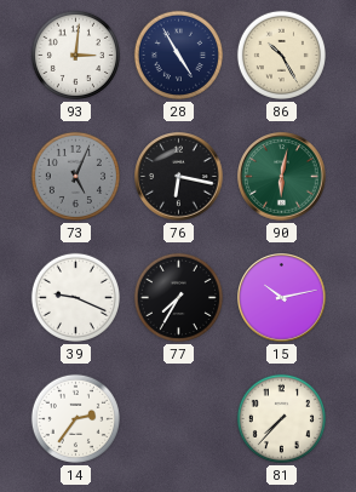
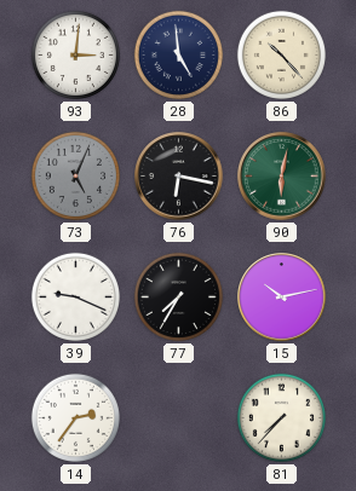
28: 4:55 -> 4:59 (178, 54)
86: 10:25 -> 10:23 (281, 54)
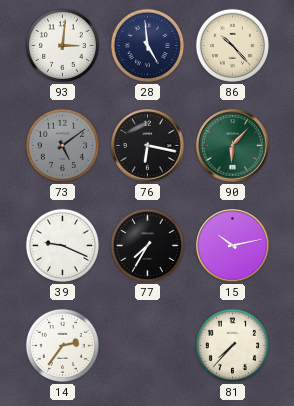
73: 5:04 -> 5:09 (62, 145)
90: 6:02 -> 6:07 (233, 146)
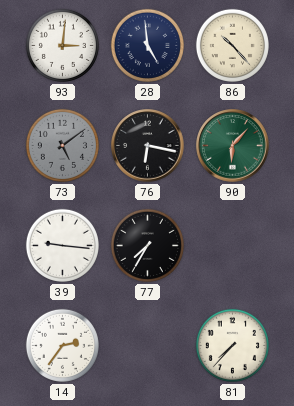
39: 9:19 -> 9:16 (62, 245)
15: 10:13 -> none (233, 246)
